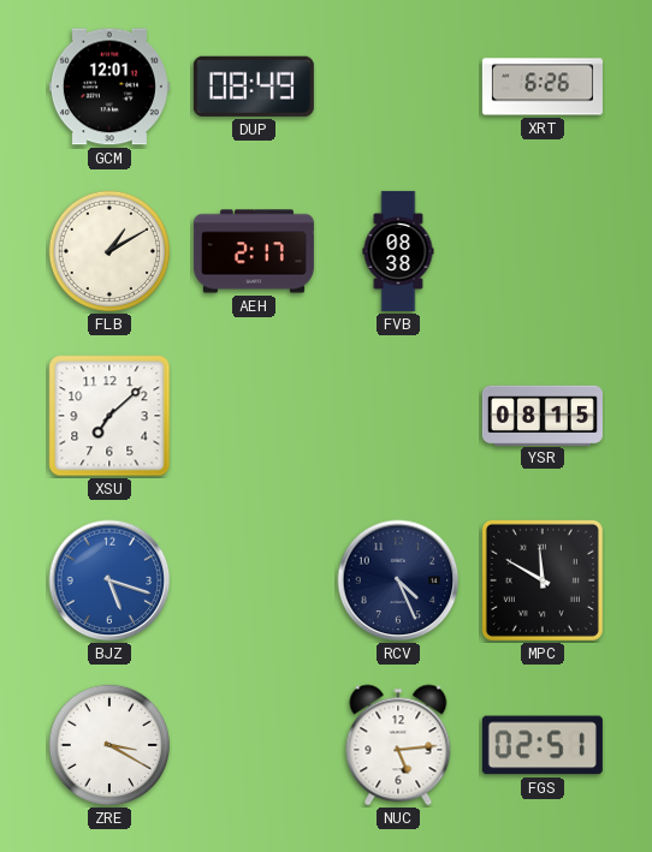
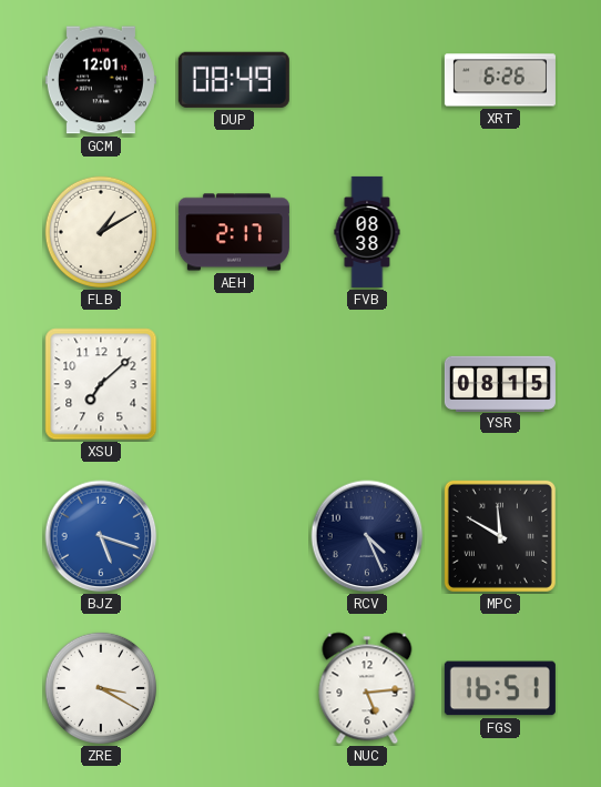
FGS: 02:51 -> 16:51 (500, 688)
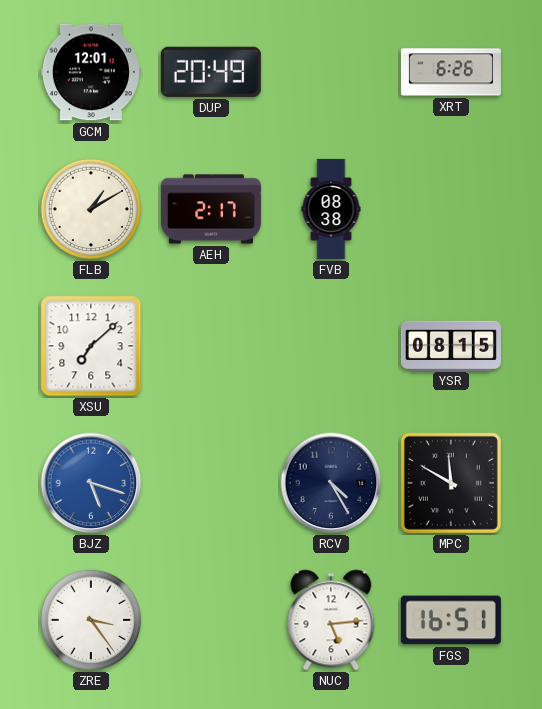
DUP: 08:49 -> 20:49 (211, 72)
RCV: 4:26 -> 4:25 (331, 483)
ZRE: 3:20 -> 3:24 (91, 620)
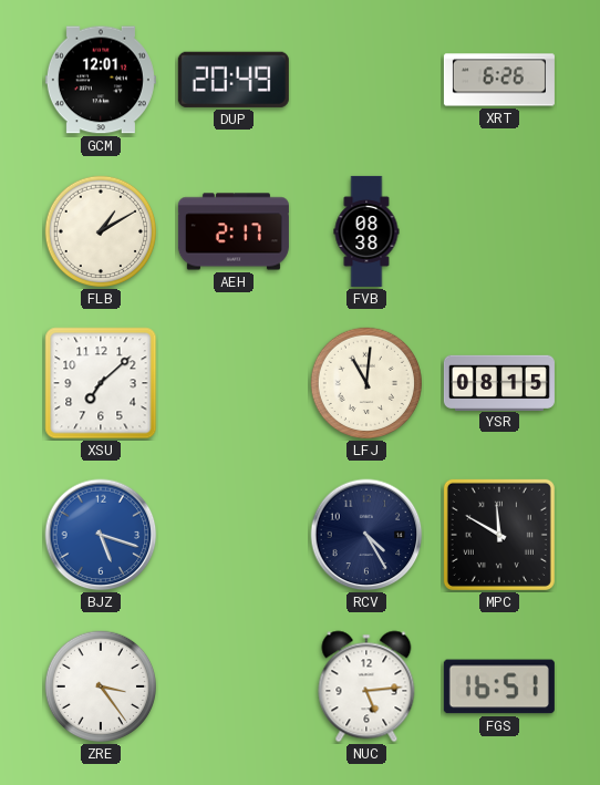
LFJ: none -> 11:01 (366, 383)
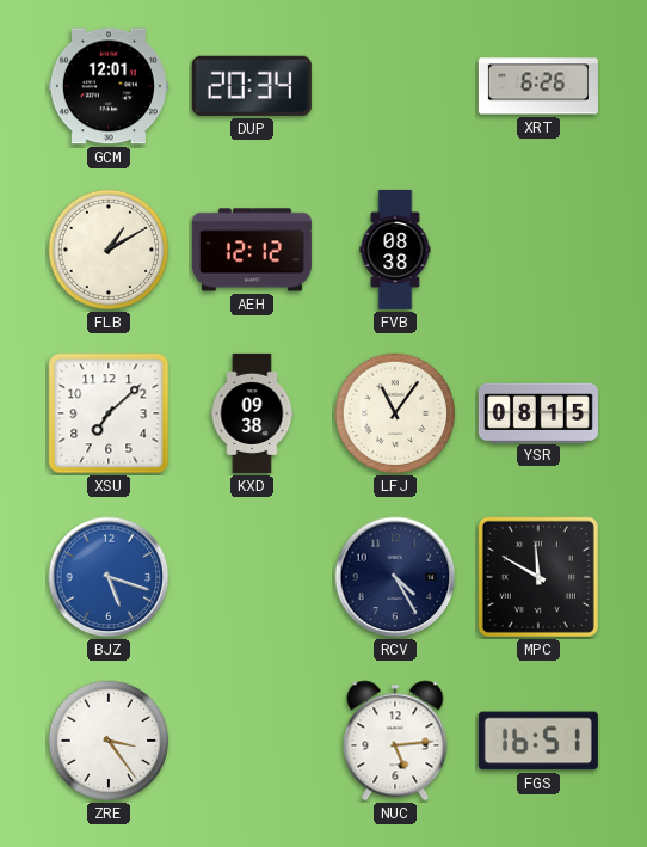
DUP: 20:49 -> 20:34 (252, 86)
AEH: 2:17 -> 12:12 (252, 250)
KXD: none -> 09:38 (252, 413)
LFJ: 11:01 -> 11:06 (395, 413)
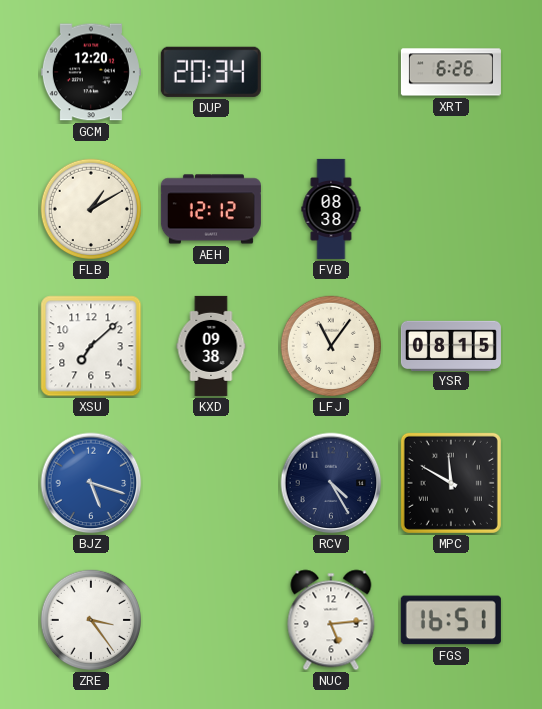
GCM: 12:01 -> 12:20 (91, 72)
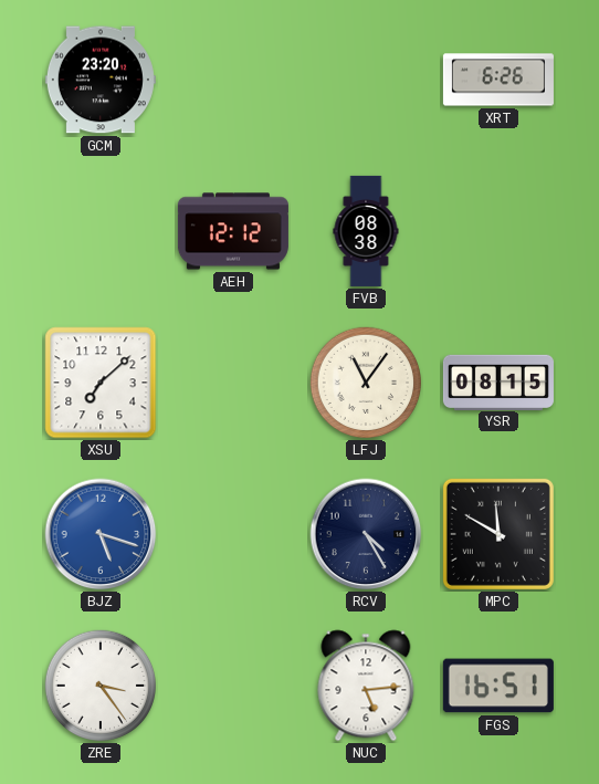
GCM: 12:20 -> 23:20 (101, 80)
DUP: 20:34 -> none (211, 72)
FLB: 1:10 -> none (91, 209)
KXD: 09:38 -> none (211, 346)
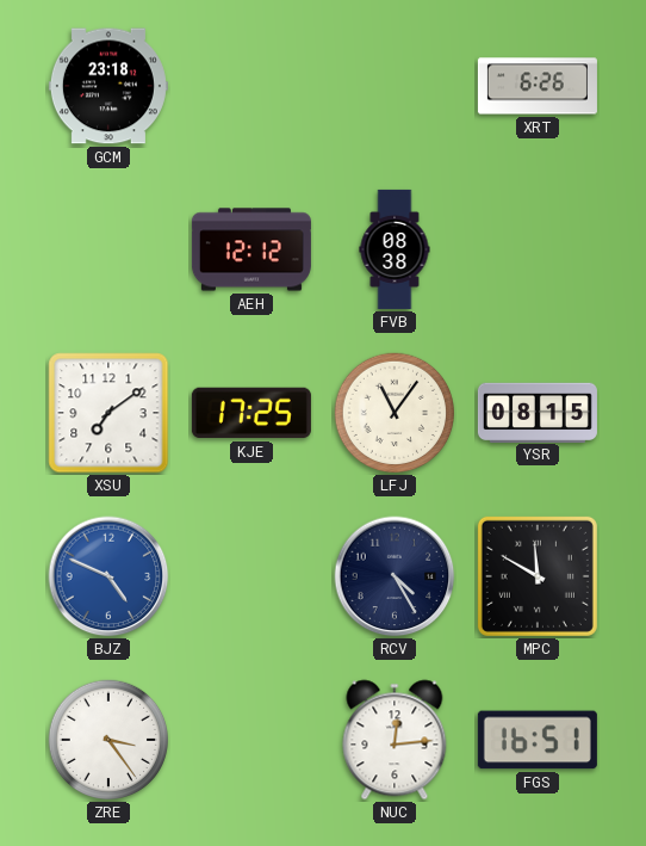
GCM: 23:20 -> 23:18 (108, 86)
XSU: 7:08 -> 7:09 (108, 413)
KJE: none -> 17:25 (251, 413)
BJZ: 5:18 -> 4:49 (108, 576)
NUC: 5:14 -> 12:14 (395, 740)
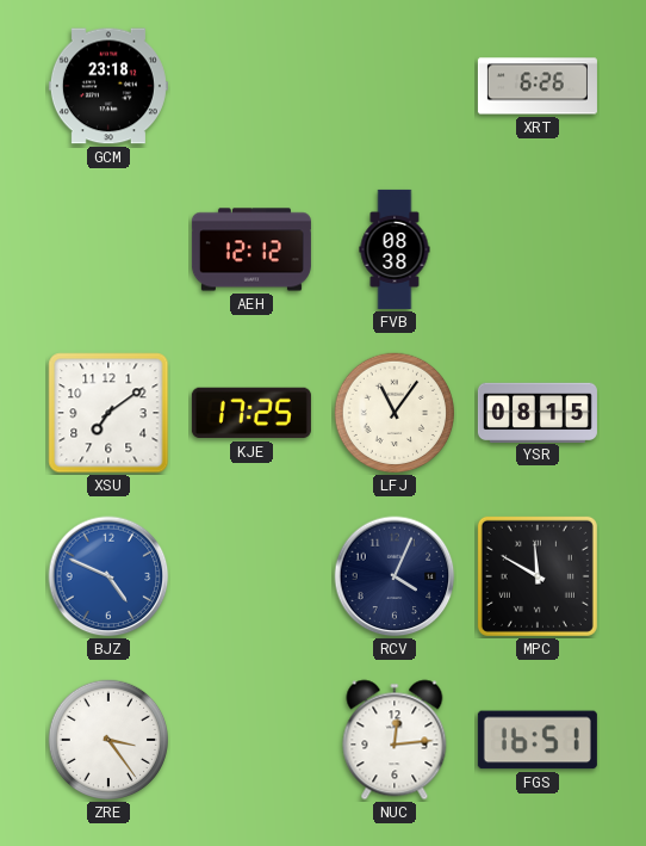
RCV: 4:25 -> 4:04 (395, 576)
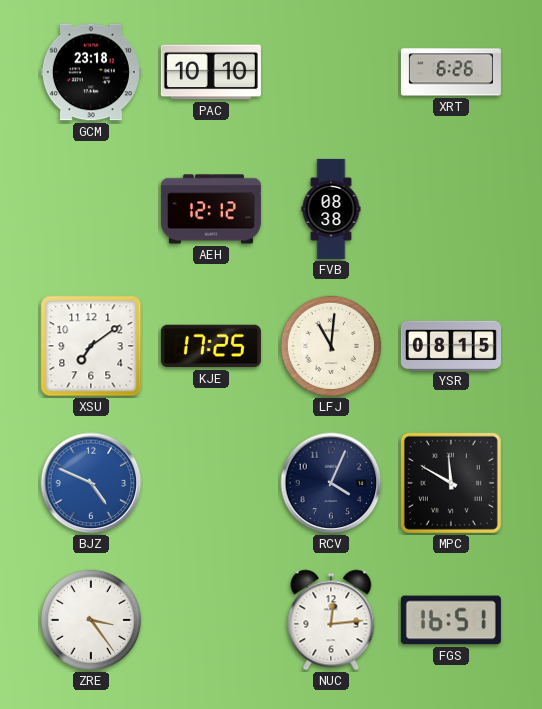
PAC: none -> 10:10 (211, 72)
LFJ: 11:06 -> 11:01 (331, 346)
